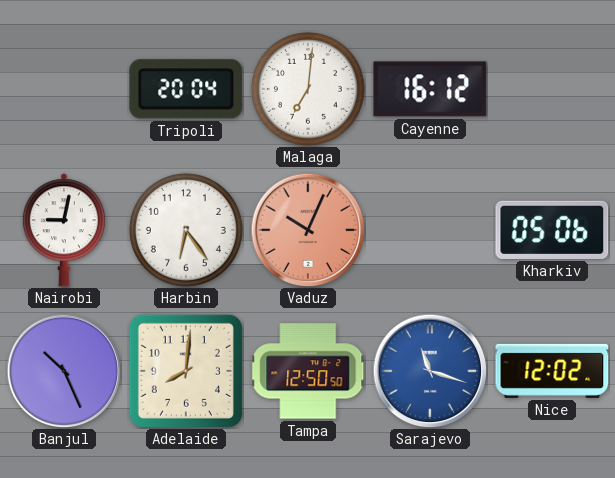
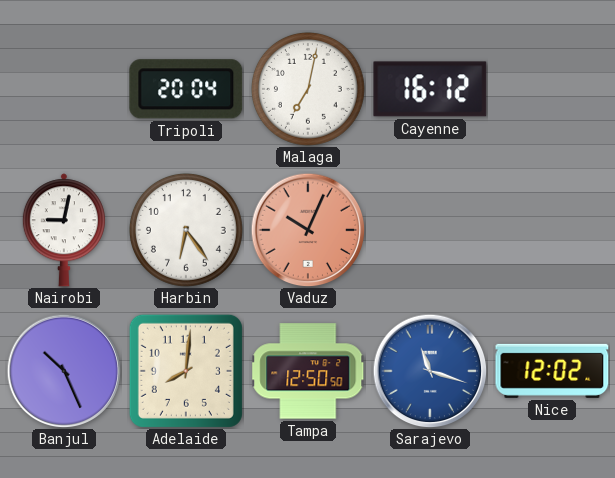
Malaga: 7:01 -> 7:02 (308, 89)
Kharkiv: 05:06 -> none (552, 230)
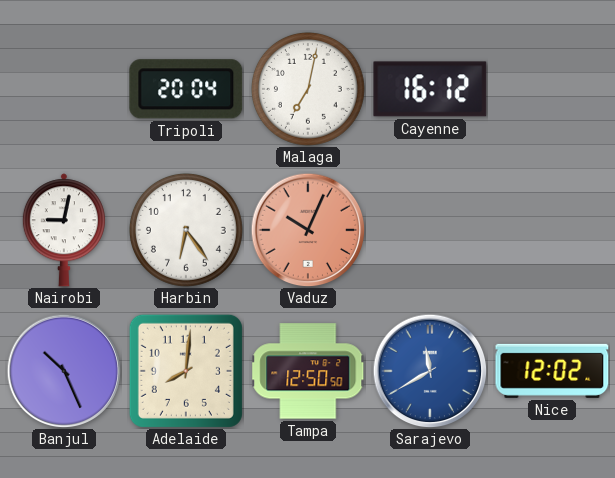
Sarajevo: 11:18 -> 11:40 (430, 371)
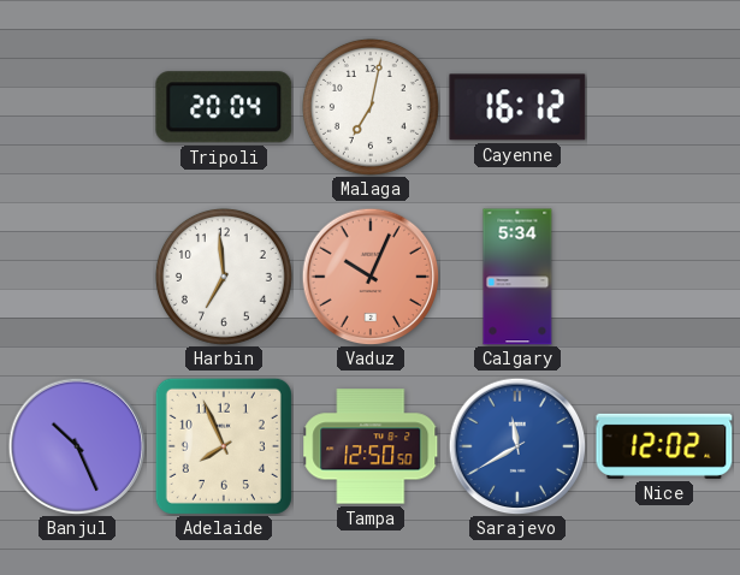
Nairobi: 9:02 -> none (64, 230)
Harbin: 6:24 -> 6:59 (224, 277)
Calgary: none -> 5:34 (517, 277)
Adelaide: 8:01 -> 7:56 (224, 446)
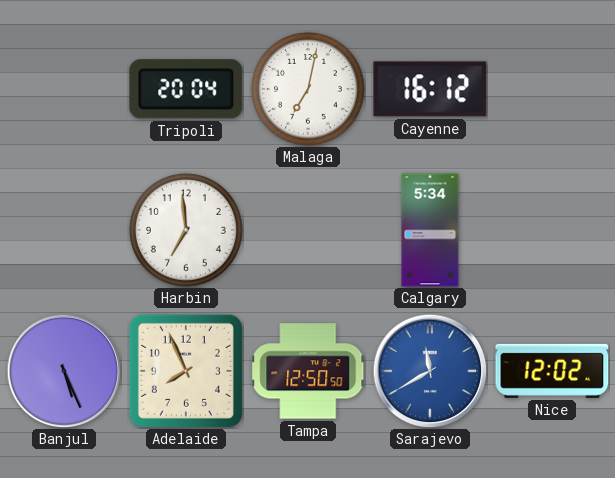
Vaduz: 10:04 -> none (371, 277)
Banjul: 10:26 -> 5:26 (64, 371)
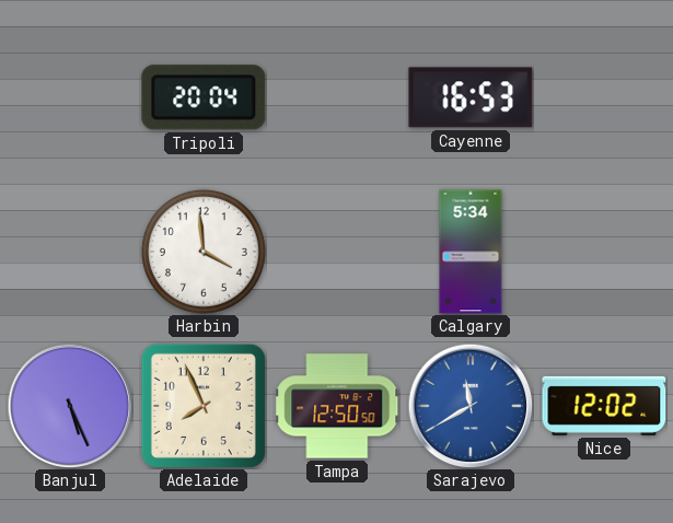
Malaga: 7:02 -> none (308, 89)
Cayenne: 16:12 -> 16:53 (471, 97)
Harbin: 6:59 -> 3:59 (204, 252)
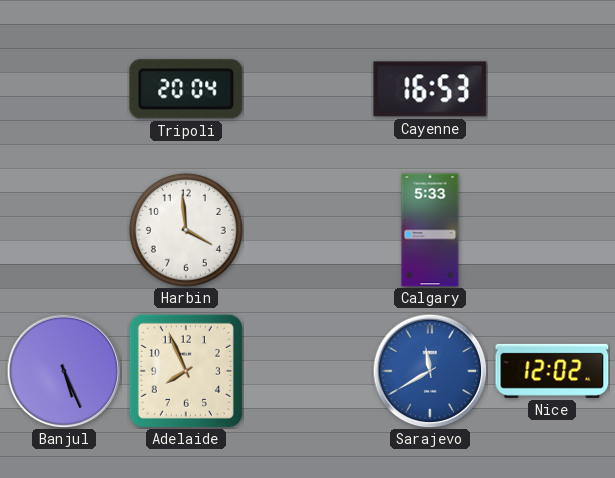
Calgary: 5:34 -> 5:33 (430, 230)
Tampa: 12:50 -> none (337, 406)
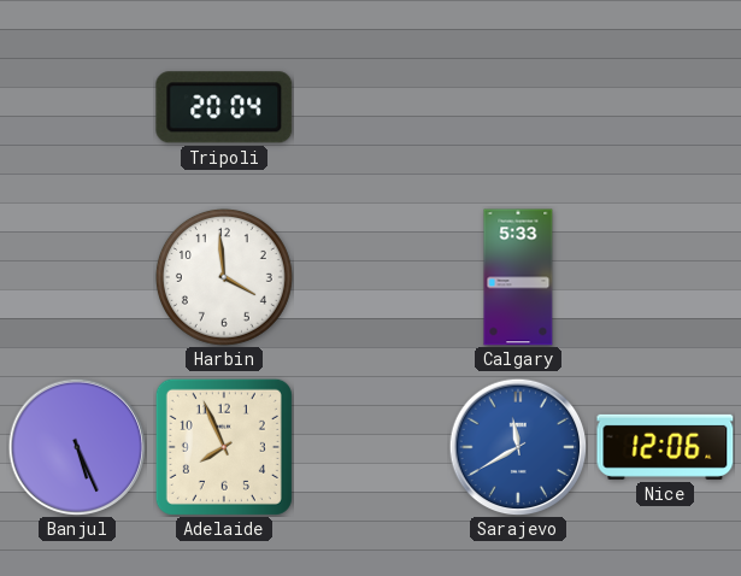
Cayenne: 16:53 -> none (430, 89)
Nice: 12:02 -> 12:06 (665, 447)
